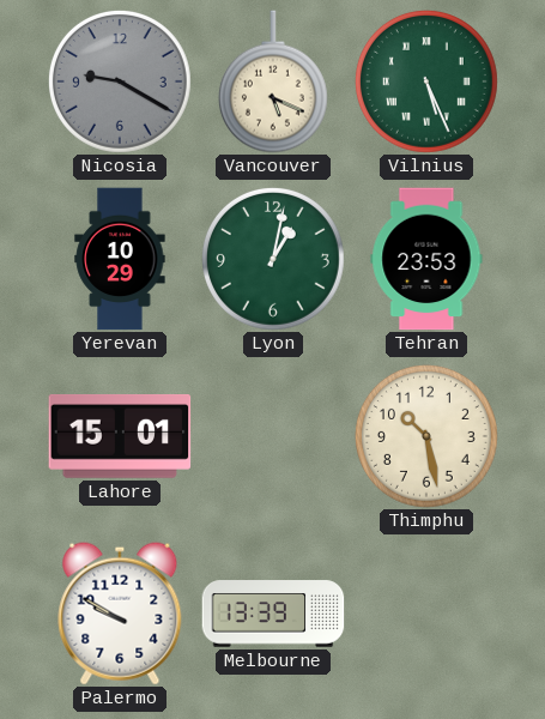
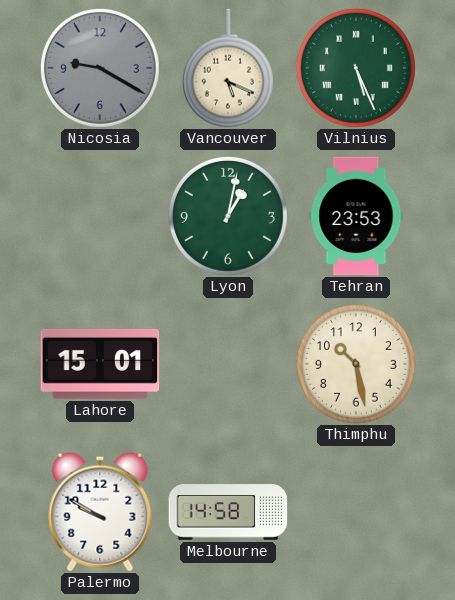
Yerevan: 10:29 -> none (120, 259)
Melbourne: 13:39 -> 14:58 (228, 512)
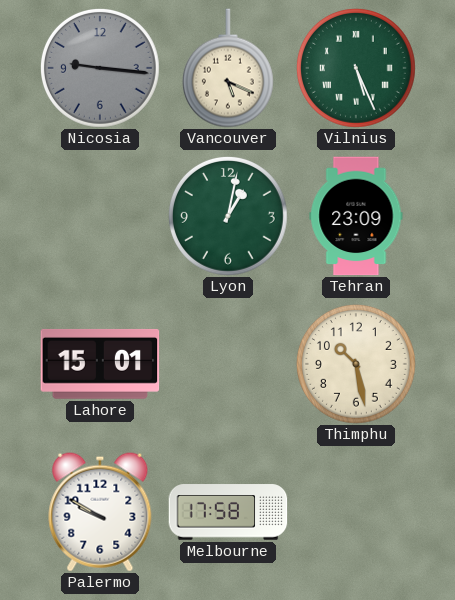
Nicosia: 9:20 -> 9:16 (100, 68)
Tehran: 23:53 -> 23:09 (356, 216)
Melbourne: 14:58 -> 17:58 (228, 512)
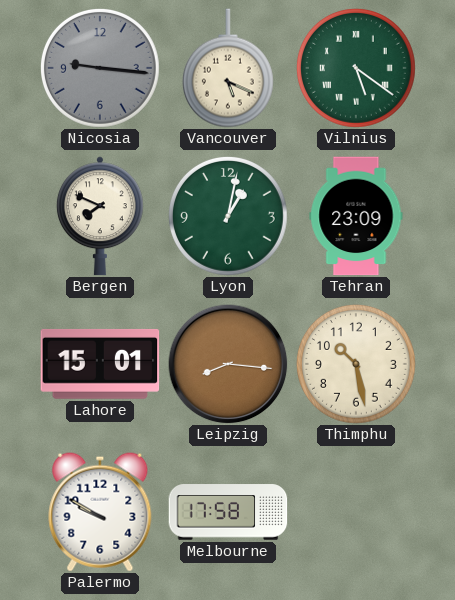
Vilnius: 5:26 -> 5:21 (356, 68)
Bergen: none -> 7:49 (100, 216)
Leipzig: none -> 8:16 (228, 364)
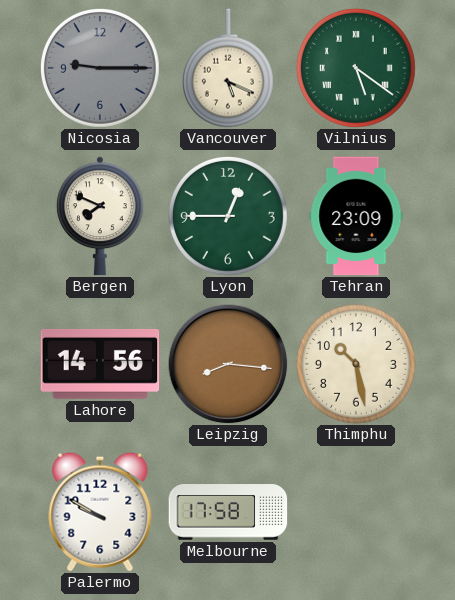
Nicosia: 9:16 -> 9:15 (100, 68)
Lyon: 1:02 -> 12:45 (228, 216)
Lahore: 15:01 -> 14:56 (100, 364)
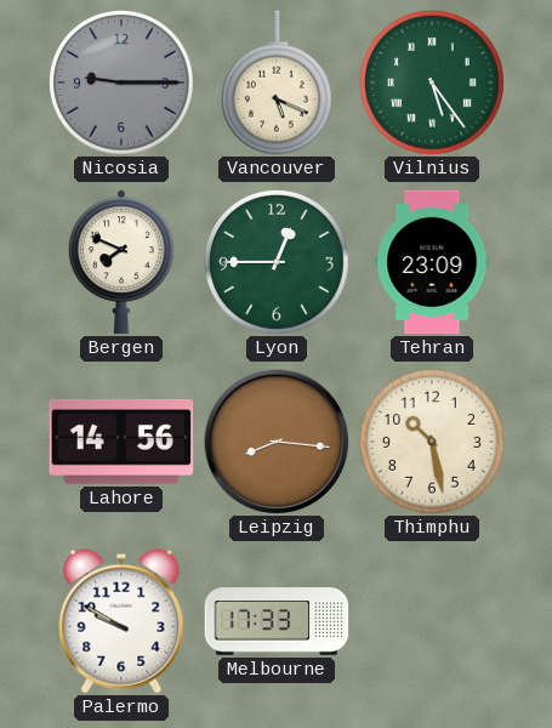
Vilnius: 5:21 -> 5:24 (432, 83)
Melbourne: 17:58 -> 17:33 (277, 621)
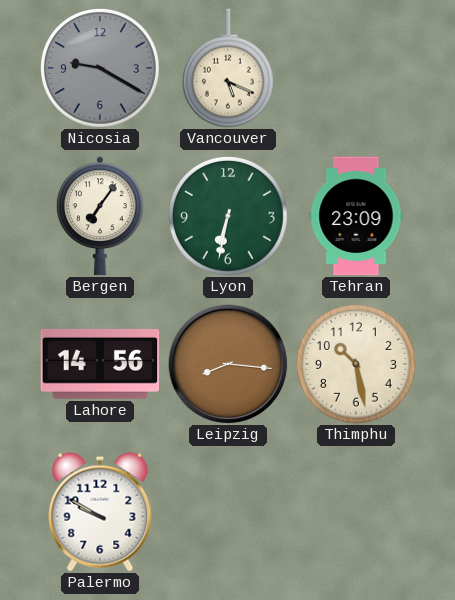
Nicosia: 9:15 -> 9:20 (100, 68)
Vilnius: 5:24 -> none (432, 83)
Bergen: 7:49 -> 7:06 (100, 216)
Lyon: 12:45 -> 6:32 (228, 216)
Melbourne: 17:33 -> none (277, 621)
